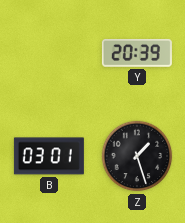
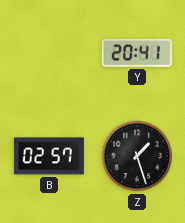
Y: 20:39 -> 20:41 (137, 53)
B: 03:01 -> 02:57 (49, 156)
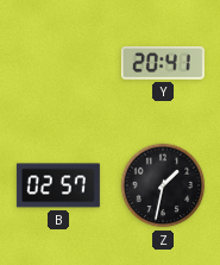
Z: 1:27 -> 1:32 (163, 185)
